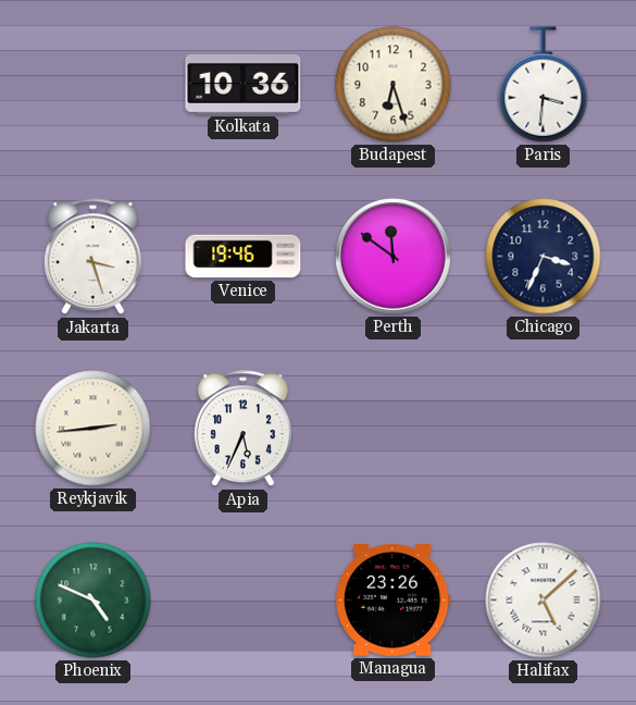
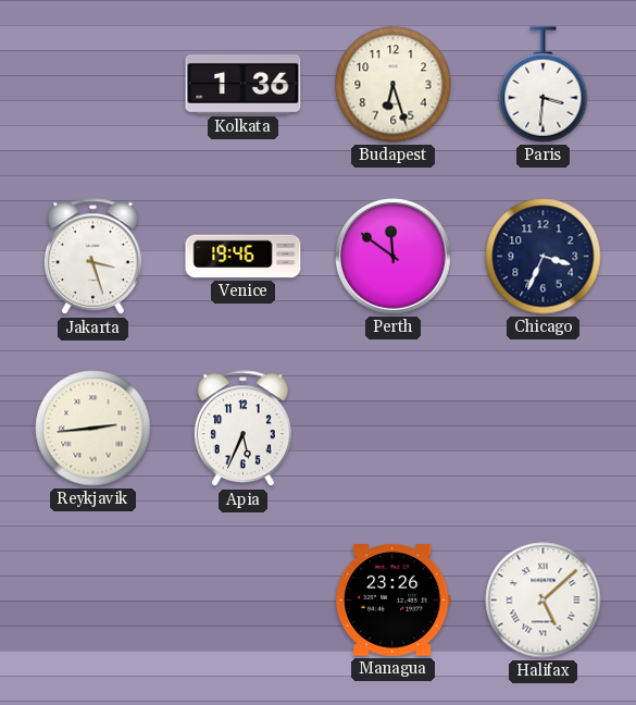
Kolkata: 10:36 -> 1:36 (244, 84)
Phoenix: 4:49 -> none (93, 601)
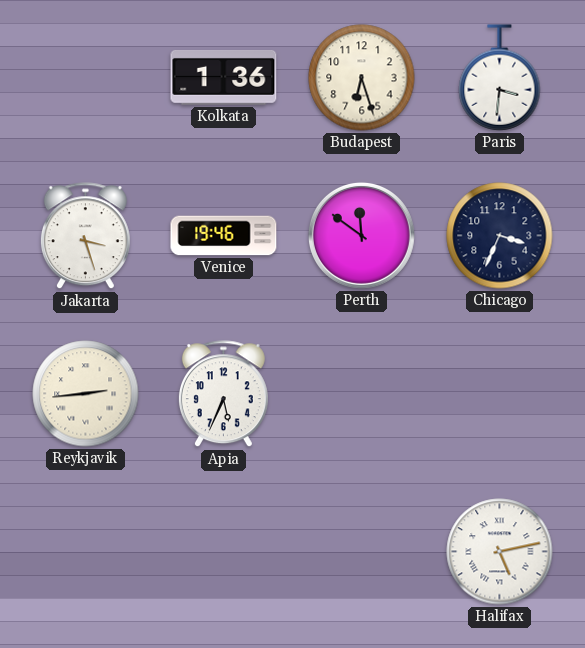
Managua: 23:26 -> none (394, 601)
Halifax: 5:08 -> 5:13 (500, 552)
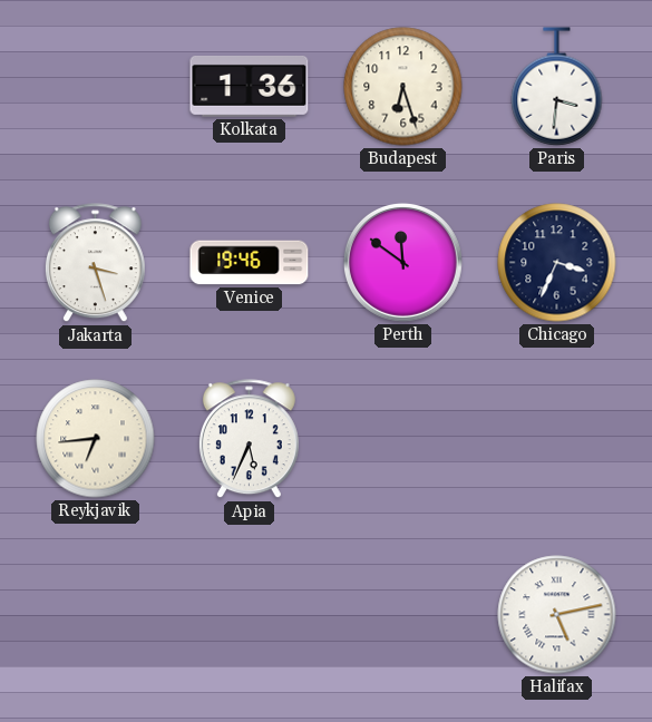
Reykjavik: 2:44 -> 6:44 (96, 439)
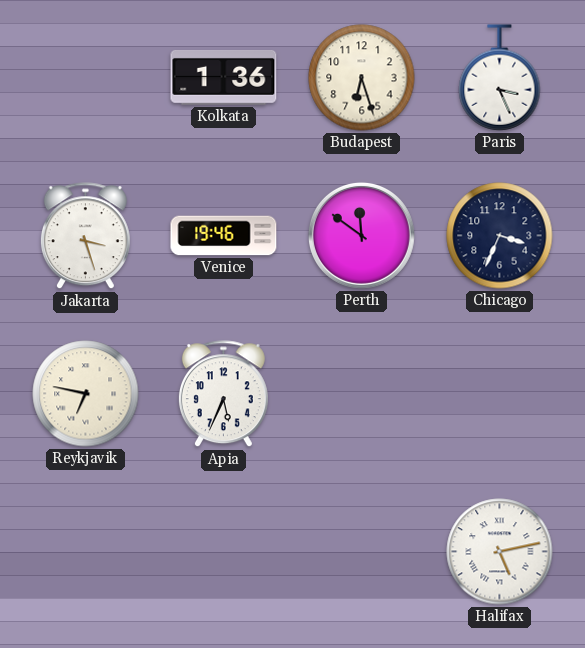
Paris: 3:31 -> 3:26 (500, 78)
Reykjavik: 6:44 -> 6:47 (86, 394)
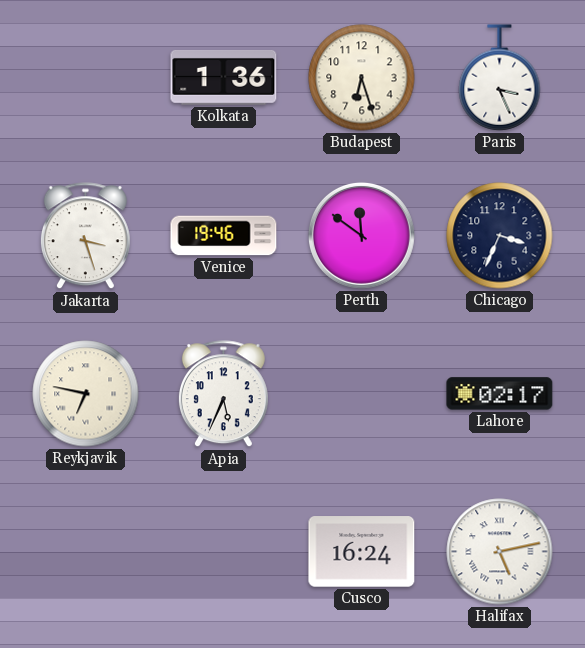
Lahore: none -> 02:17 (500, 394)
Cusco: none -> 16:24 (362, 552)
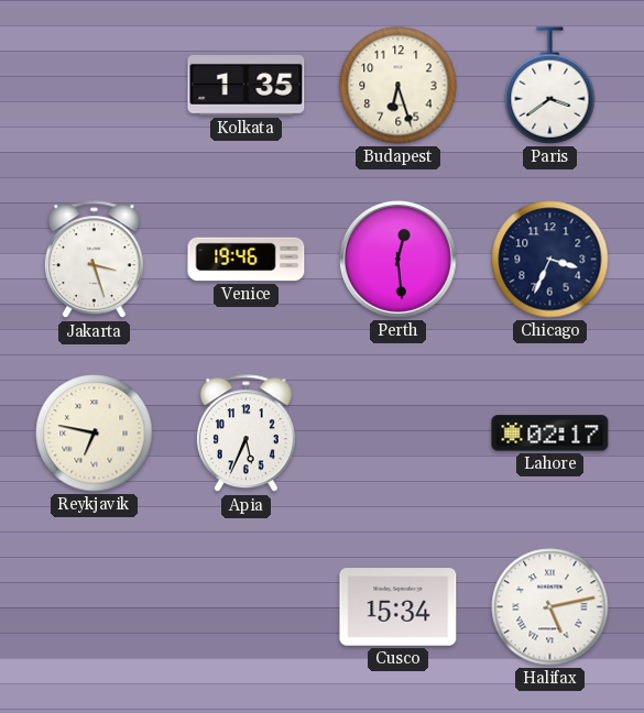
Kolkata: 1:36 -> 1:35 (247, 85)
Paris: 3:26 -> 3:39 (550, 86)
Perth: 11:51 -> 12:29 (397, 259)
Cusco: 16:24 -> 15:34 (399, 607)
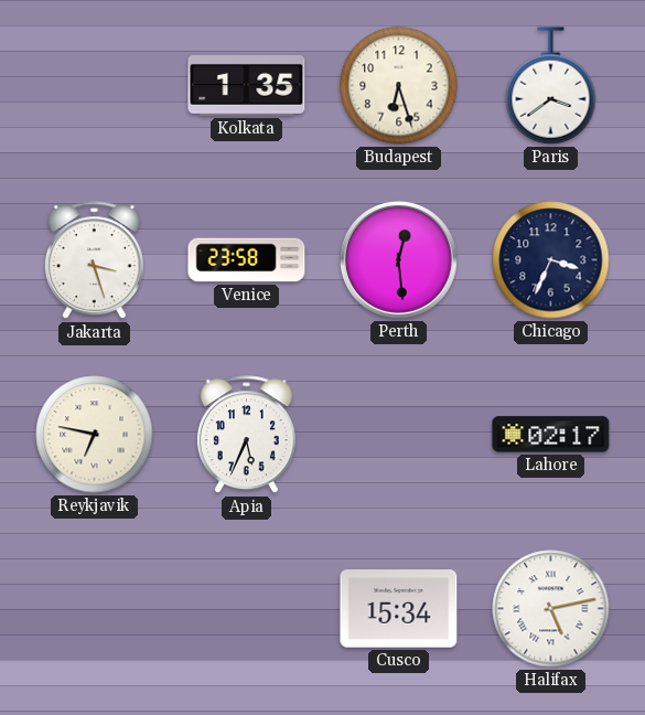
Venice: 19:46 -> 23:58 (247, 260)
